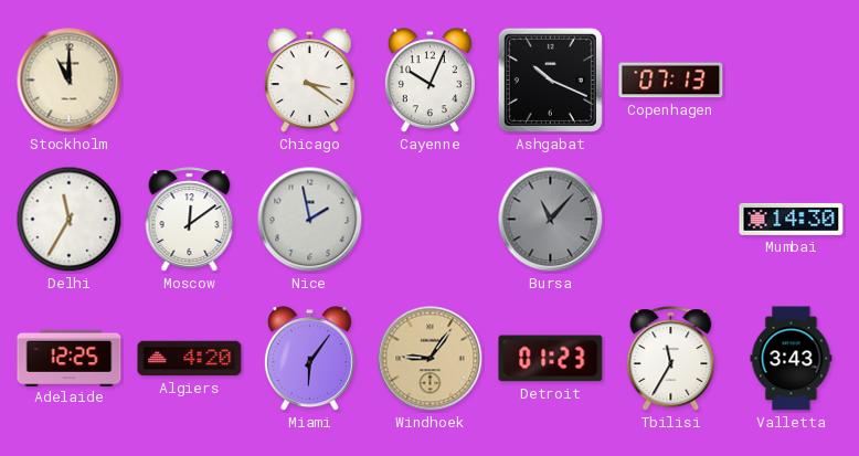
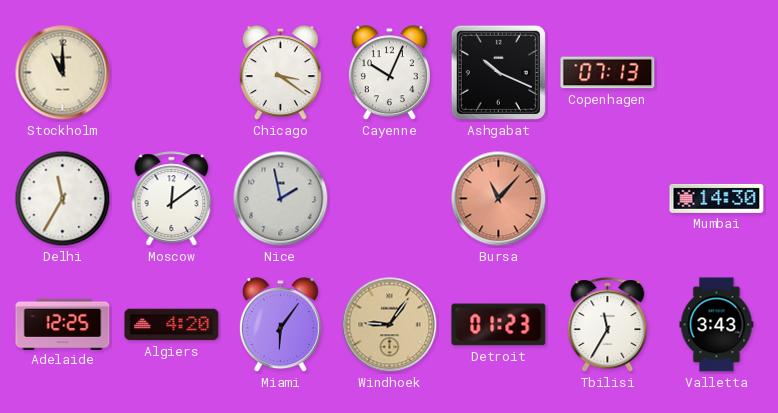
Bursa dial: grey -> salmon (499, 199)
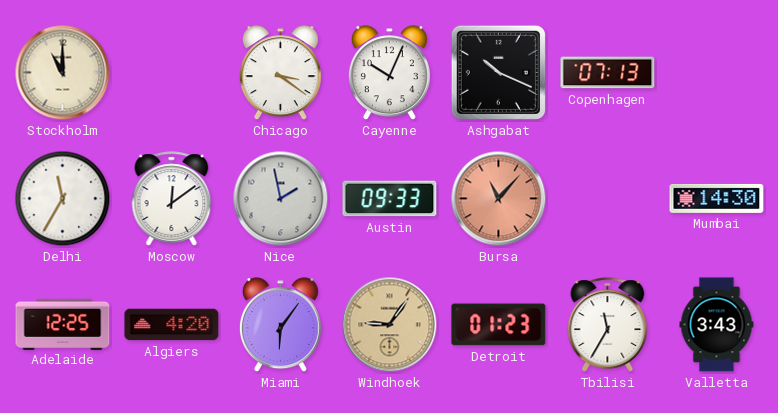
Austin: none -> 09:33 (390, 199)
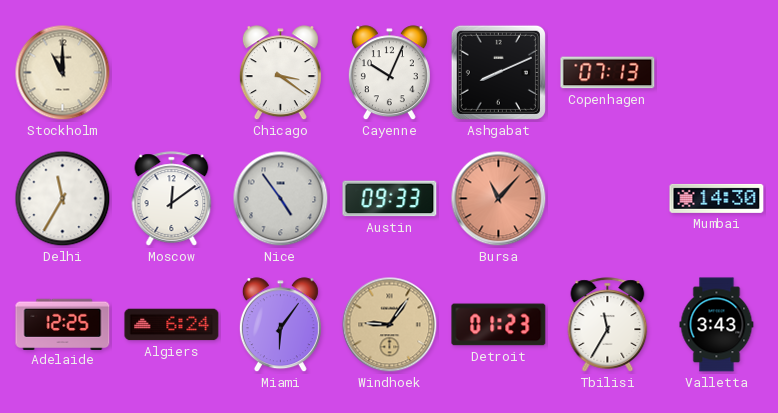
Ashgabat: 10:19 -> 8:11 (498, 72)
Nice: 1:58 -> 4:54 (281, 199)
Algiers: 4:20 -> 6:24 (172, 325)
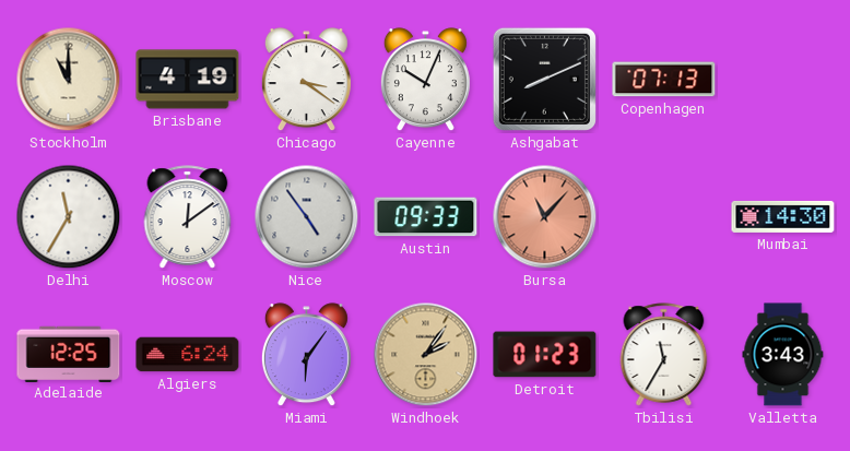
Brisbane: none -> 4:19 (188, 80)
Windhoek: 9:06 -> 2:06 (426, 355)
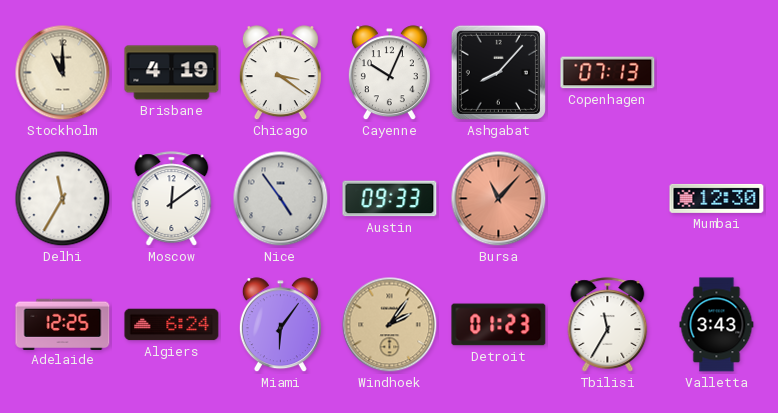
Ashgabat: 8:11 -> 8:07 (498, 72)
Mumbai: 14:30 -> 12:30 (717, 198)
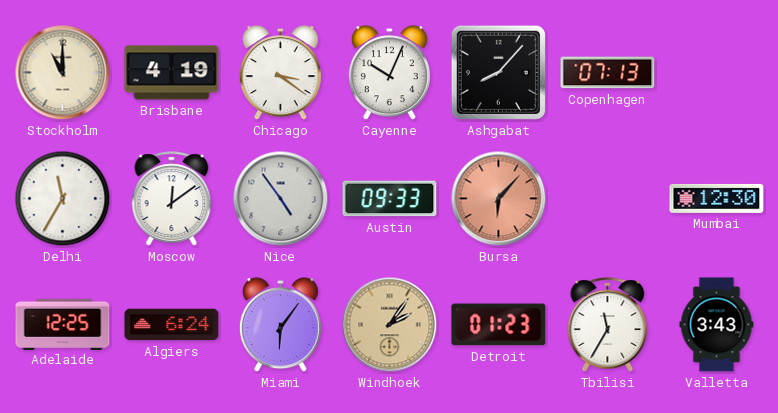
Bursa: 11:07 -> 6:07 (499, 199)
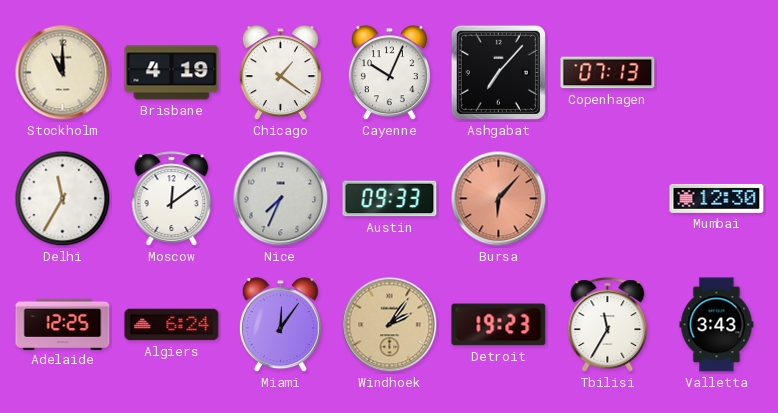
Chicago: 3:21 -> 1:21 (280, 73)
Ashgabat: 8:07 -> 7:07 (498, 72)
Nice: 4:54 -> 7:34 (281, 199)
Miami: 6:06 -> 12:06 (280, 325)
Detroit: 01:23 -> 19:23 (499, 325)
